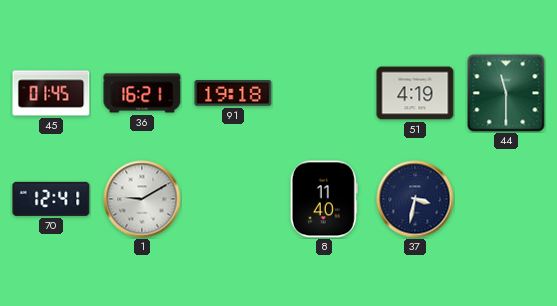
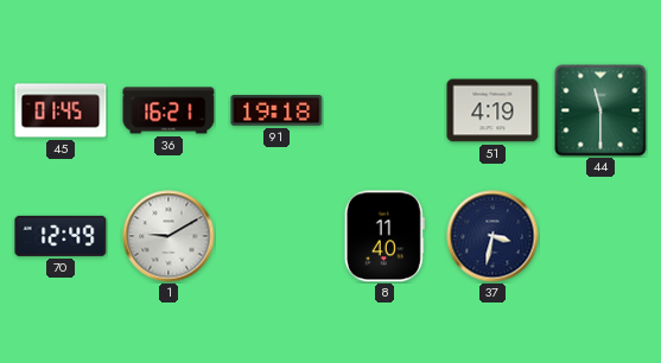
70: 12:41 -> 12:49 (61, 236)
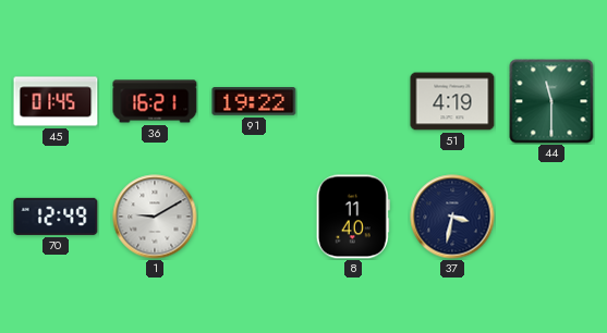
91: 19:18 -> 19:22 (254, 101)
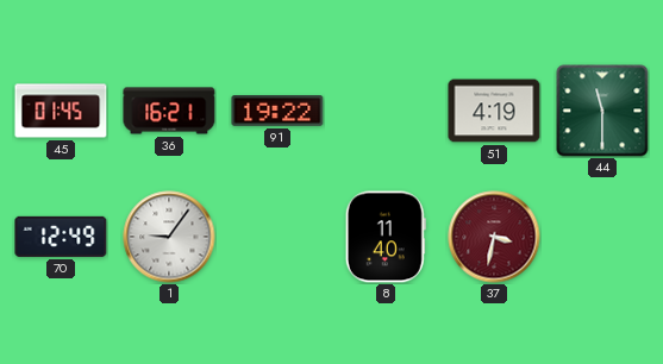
1: 9:10 -> 9:06 (169, 237)
37 dial: navy -> burgundy (494, 237)
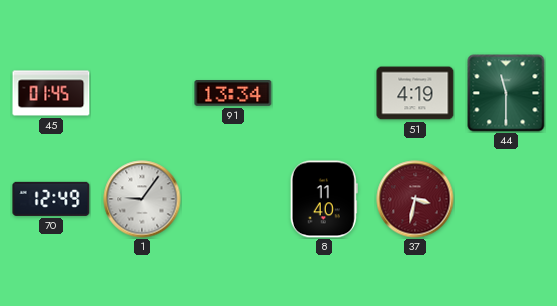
36: 16:21 -> none (169, 111)
91: 19:22 -> 13:34 (233, 93)
